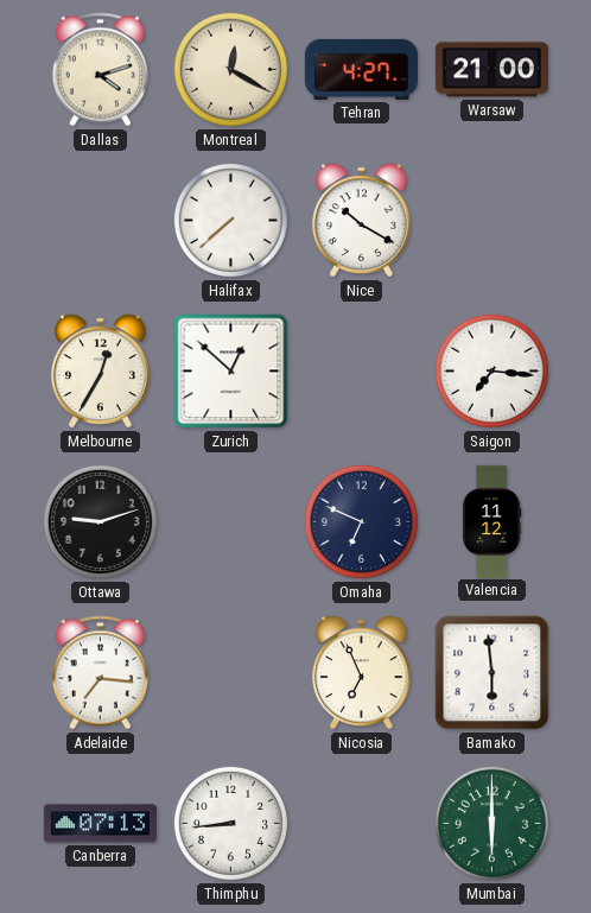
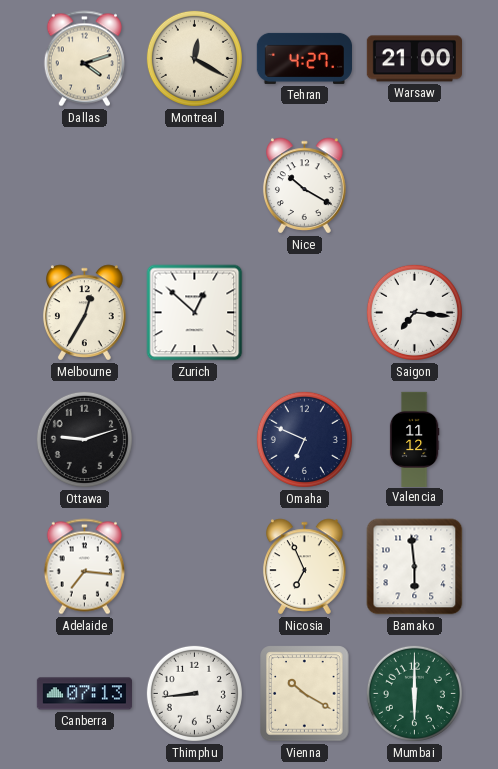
Halifax: 7:38 -> none (230, 220)
Vienna: none -> 10:20 (305, 694)
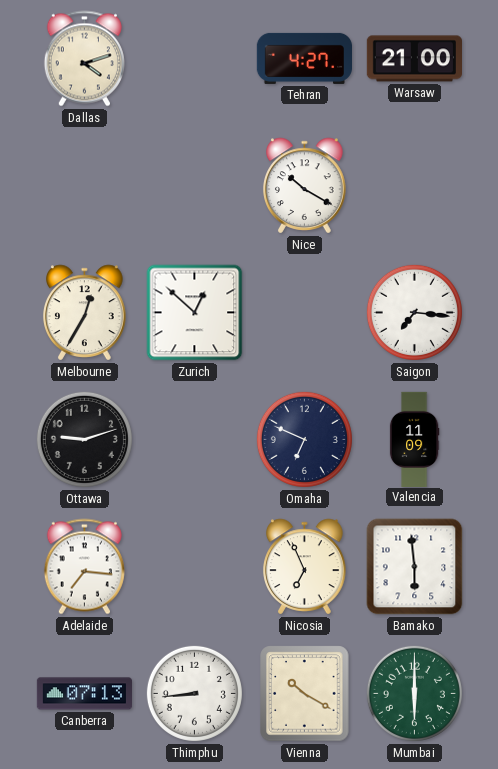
Montreal: 12:20 -> none (194, 58)
Valencia: 11:12 -> 11:09 (414, 439)
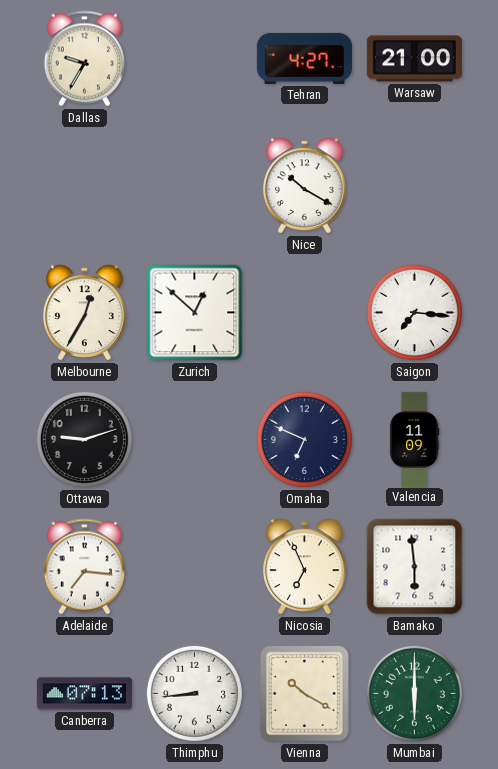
Dallas: 4:12 -> 9:35 (84, 59)
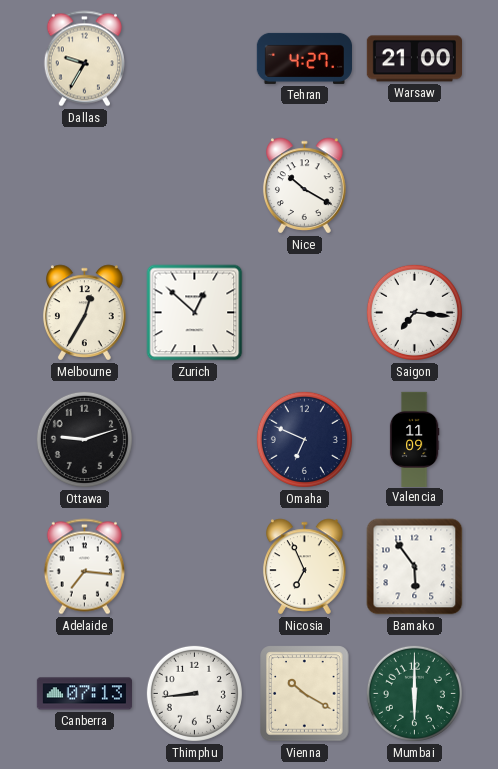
Bamako: 5:59 -> 5:54 (415, 567)
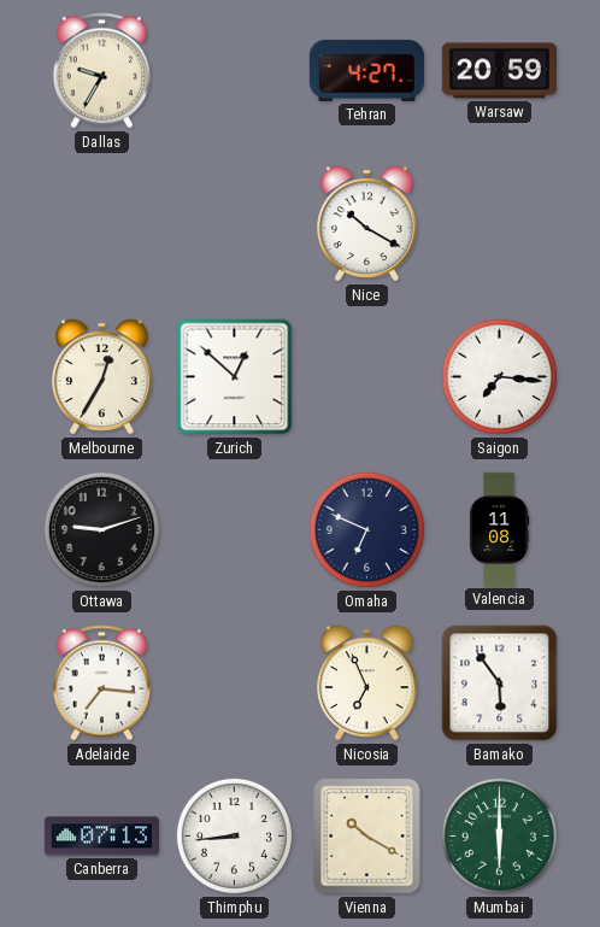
Warsaw: 21:00 -> 20:59 (499, 71)
Valencia: 11:09 -> 11:08 (499, 529)
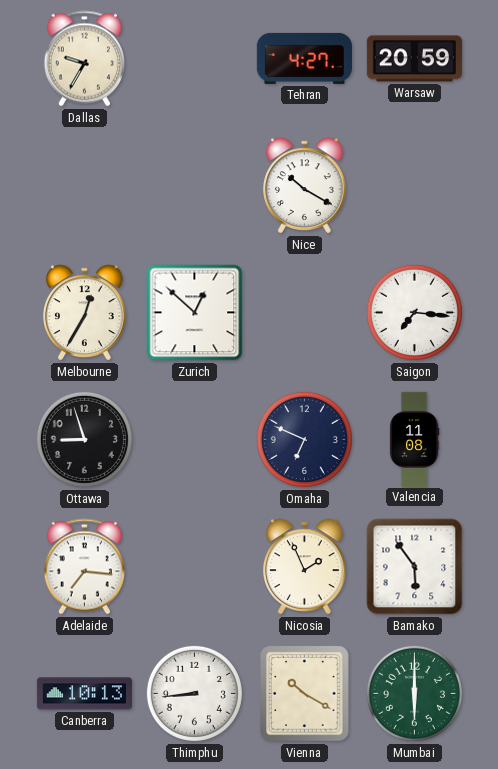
Ottawa: 9:12 -> 8:57 (84, 439)
Nicosia: 6:56 -> 1:56 (305, 567)
Canberra: 07:13 -> 10:13 (84, 694)
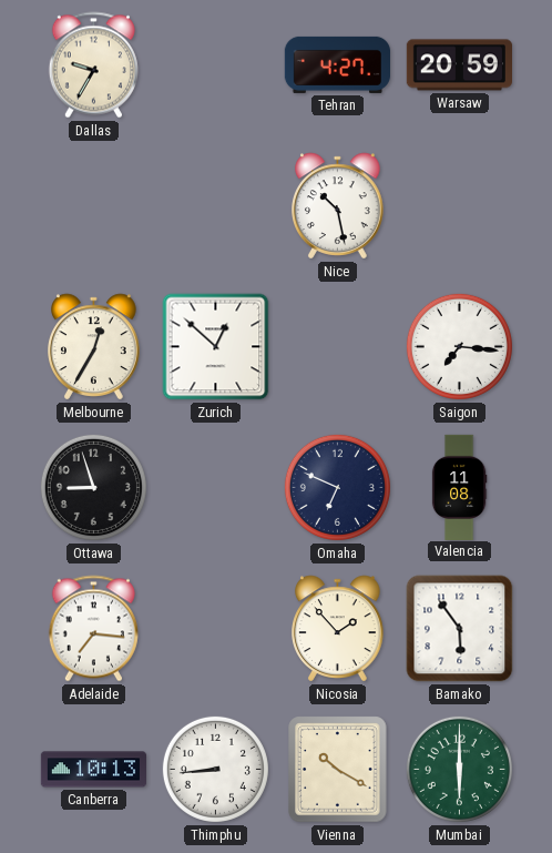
Nice: 10:20 -> 10:28 (338, 206)
Nicosia: 1:56 -> 1:53 (338, 629)
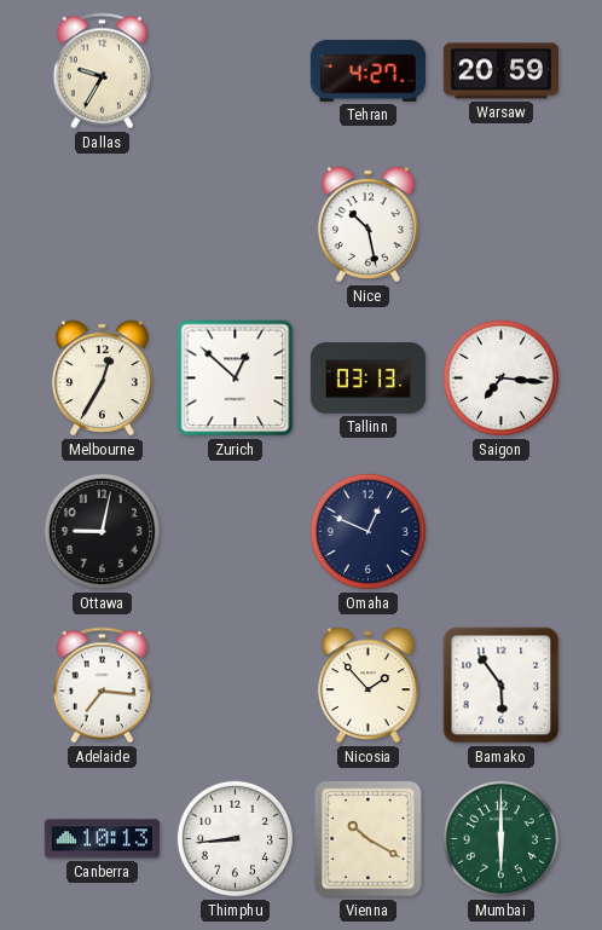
Tallinn: none -> 03:13 (367, 379)
Ottawa: 8:57 -> 9:02 (102, 531)
Omaha: 6:49 -> 12:49 (367, 531)
Valencia: 11:08 -> none (459, 487)
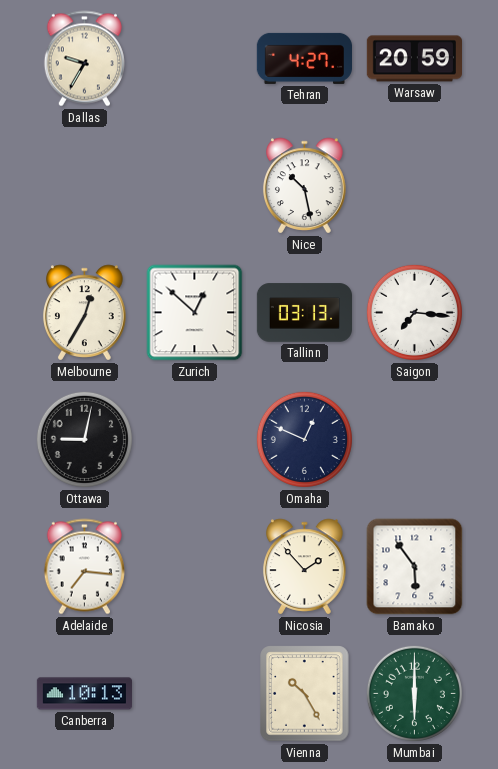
Thimphu: 8:44 -> none (235, 838)
Vienna: 10:20 -> 10:25 (305, 694)
